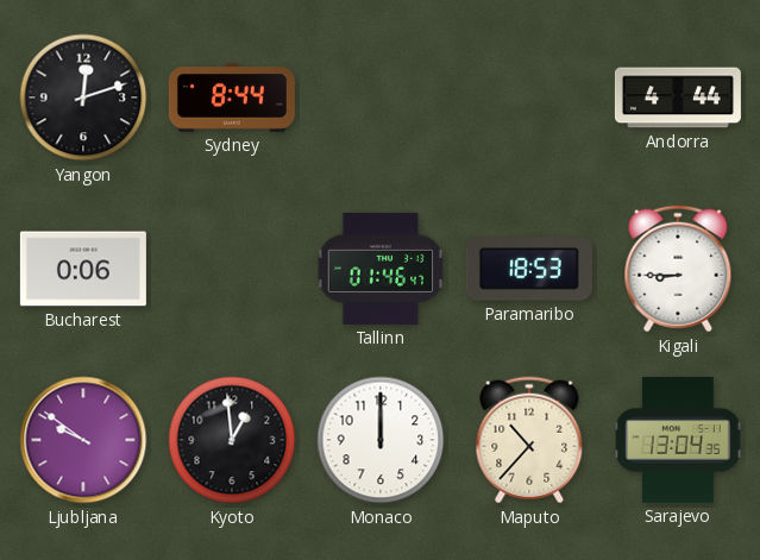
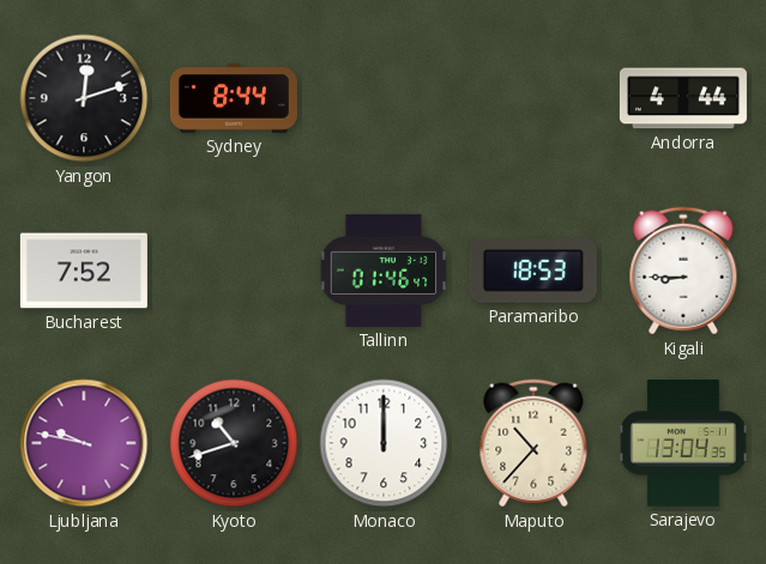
Bucharest: 0:06 -> 7:52 (84, 271)
Ljubljana: 9:51 -> 9:47 (84, 443)
Kyoto: 12:59 -> 10:42 (234, 443)
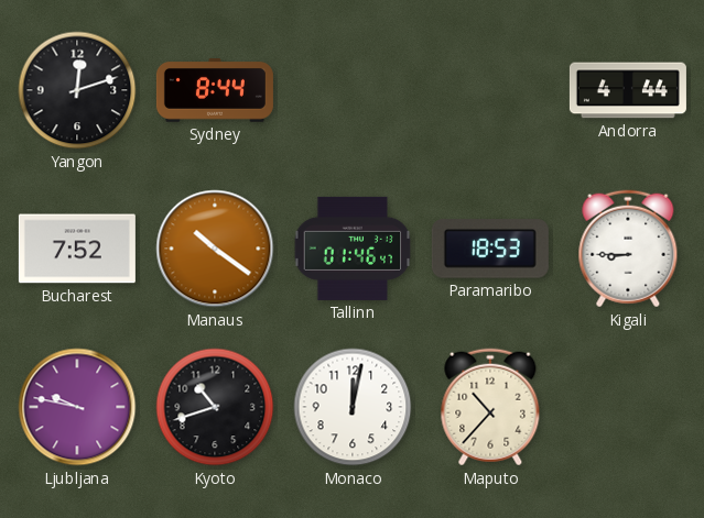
Manaus: none -> 10:21 (215, 249)
Monaco: 12:00 -> 12:02 (353, 407)
Sarajevo: 13:04 -> none (683, 444)
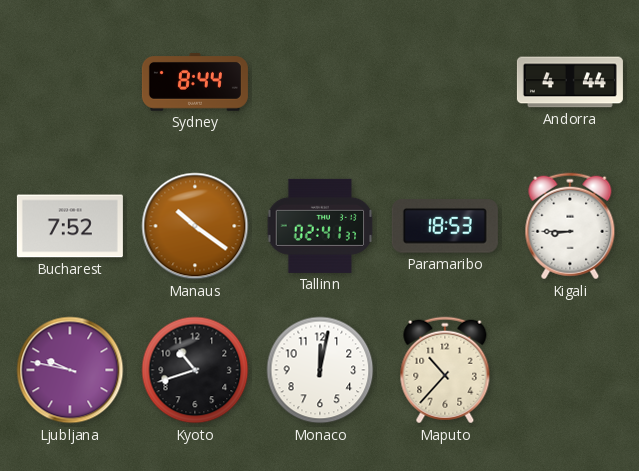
Yangon: 12:12 -> none (77, 90)
Tallinn: 01:46 -> 02:41 (320, 226)
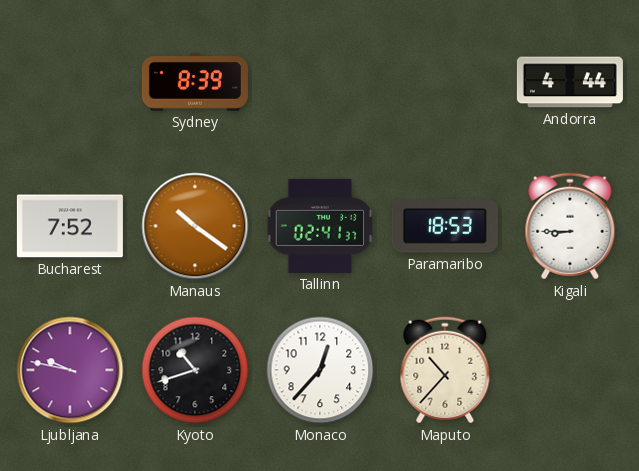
Sydney: 8:44 -> 8:39 (195, 83)
Monaco: 12:02 -> 12:37 (320, 370)
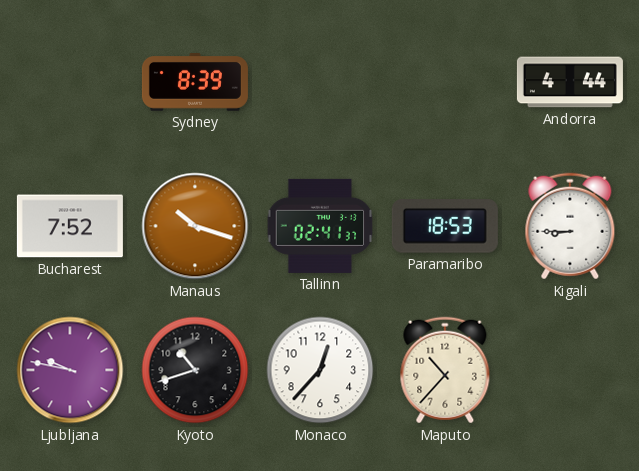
Manaus: 10:21 -> 10:18 (195, 226)
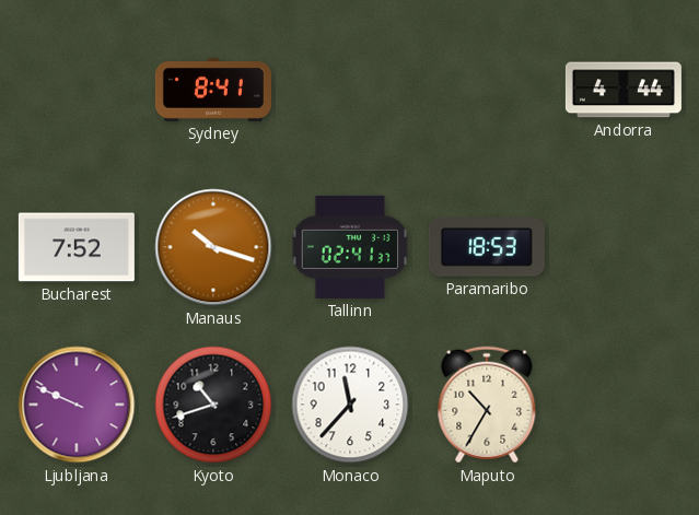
Sydney: 8:39 -> 8:41 (213, 91)
Kigali: 8:45 -> none (570, 226)
Ljubljana: 9:47 -> 9:49 (77, 405)
Monaco: 12:37 -> 11:37 (350, 405)
Maputo: 10:37 -> 10:35 (487, 405)
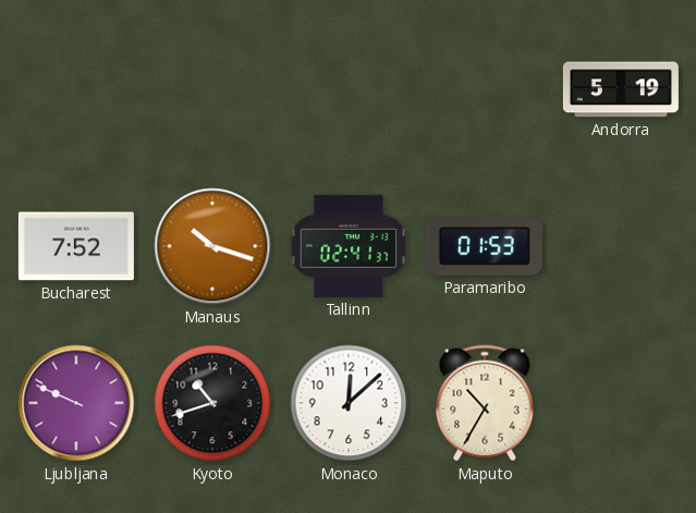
Sydney: 8:41 -> none (213, 91)
Andorra: 4:44 -> 5:19 (621, 89)
Paramaribo: 18:53 -> 01:53 (485, 246)
Monaco: 11:37 -> 12:08 (349, 403)
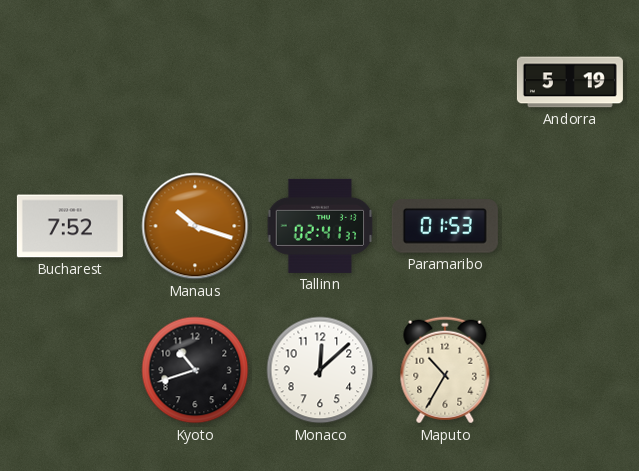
Ljubljana: 9:49 -> none (76, 403)
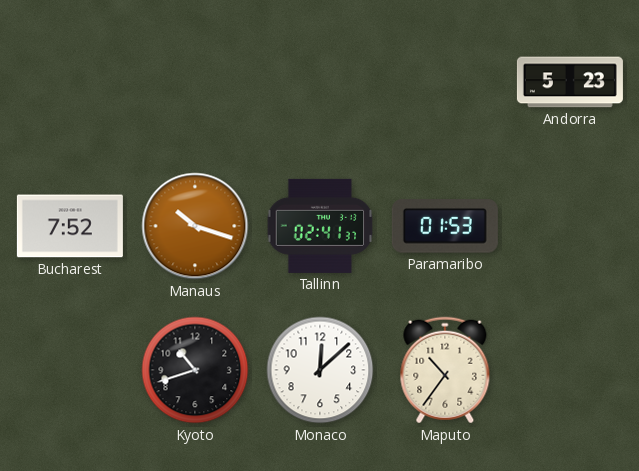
Andorra: 5:19 -> 5:23 (570, 82)
Maputo: 10:35 -> 10:36 (445, 370)
